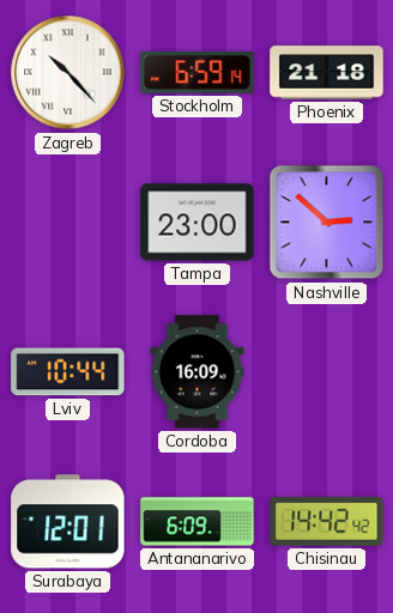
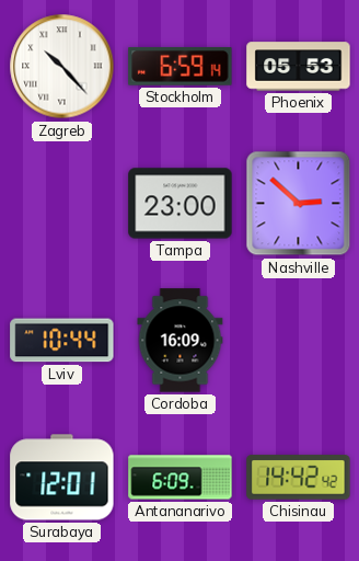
Phoenix: 21:18 -> 05:53 (299, 67)
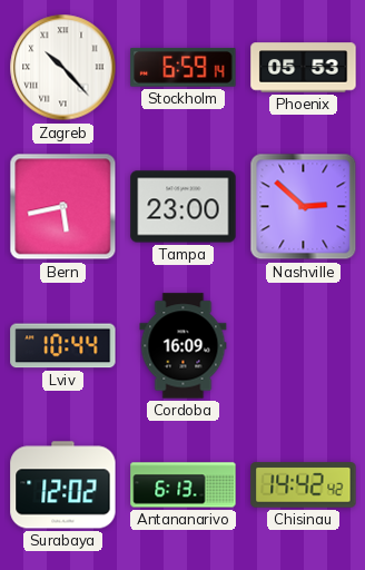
Bern: none -> 5:43 (63, 207)
Surabaya: 12:01 -> 12:02 (63, 485)
Antananarivo: 6:09 -> 6:13 (184, 485)
